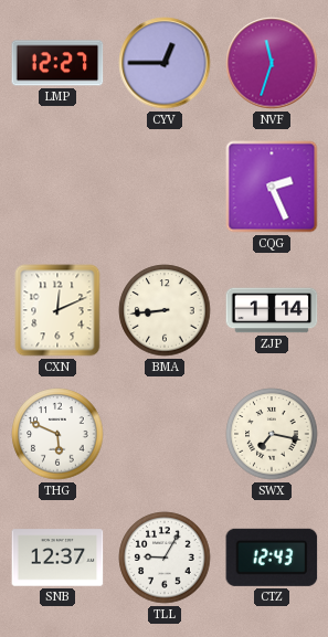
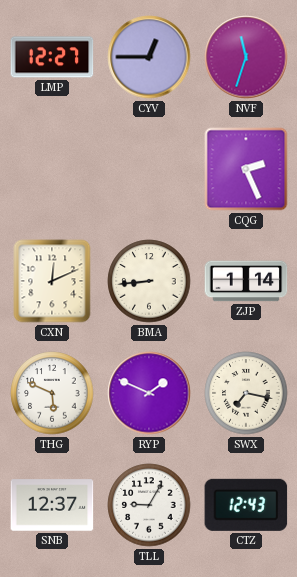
RYP: none -> 1:49 (149, 393)
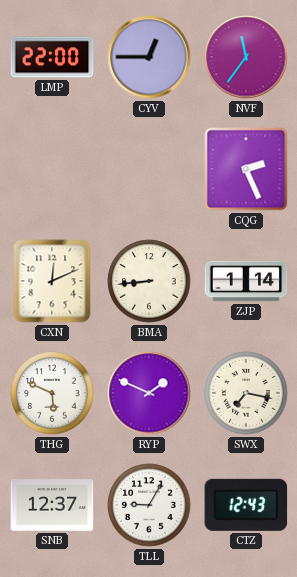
LMP: 12:27 -> 22:00 (52, 57)
NVF: 11:33 -> 11:36 (246, 57)
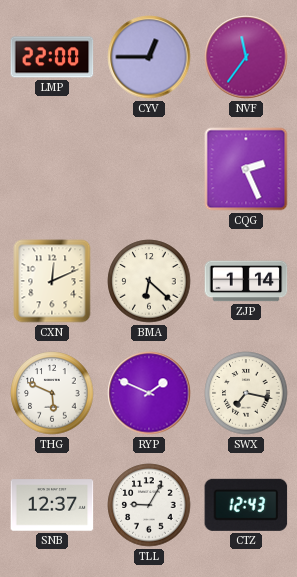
BMA: 8:44 -> 6:22 (149, 281)
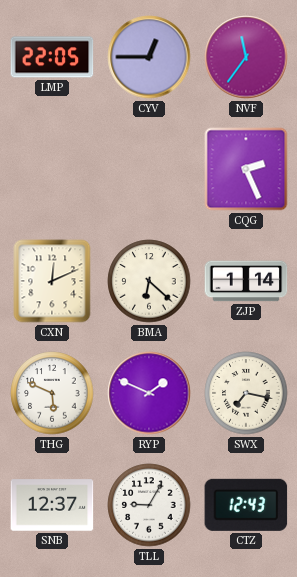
LMP: 22:00 -> 22:05 (52, 57)
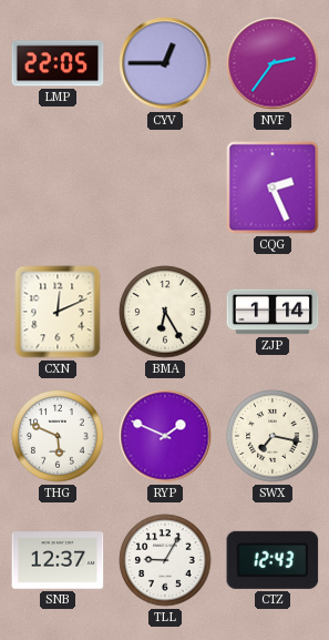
NVF: 11:36 -> 2:36 (273, 63)
BMA: 6:22 -> 6:25 (165, 312)
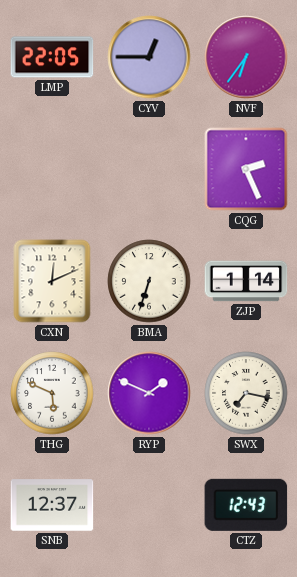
NVF: 2:36 -> 6:36 (246, 57)
BMA: 6:25 -> 6:33 (149, 281)
TLL: 9:05 -> none (165, 560)
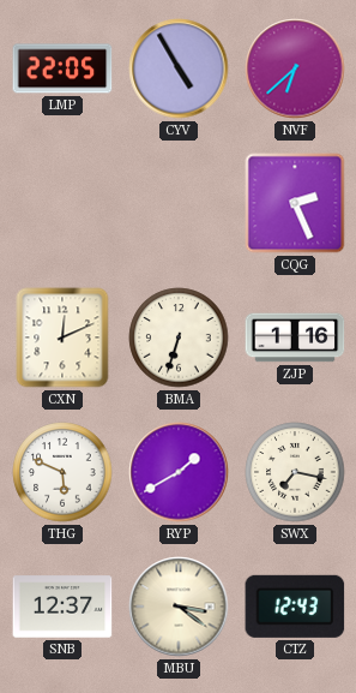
CYV: 12:45 -> 4:55 (179, 68)
NVF: 6:36 -> 6:38 (295, 68)
ZJP: 1:14 -> 1:16 (295, 337)
RYP: 1:49 -> 1:40 (179, 472)
MBU: none -> 3:21 (179, 607)
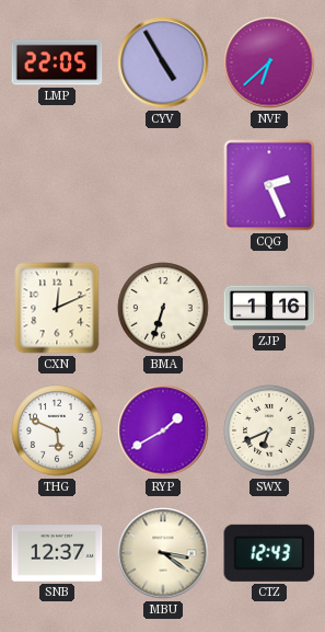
SWX: 7:17 -> 6:41 (269, 430)
